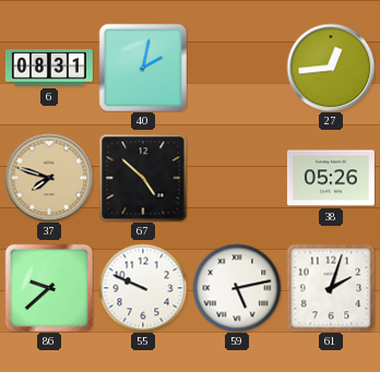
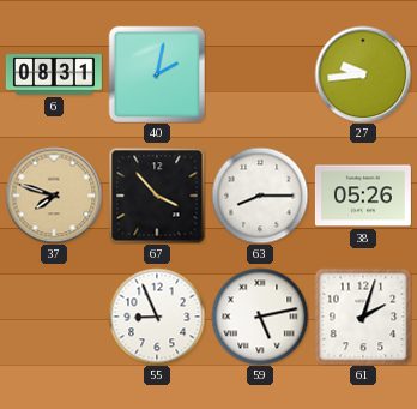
27: 12:44 -> 9:44 (363, 74)
67: 4:52 -> 3:53 (157, 196)
63: none -> 8:15 (260, 196)
86: 9:38 -> none (48, 287)
55: 9:49 -> 8:56 (157, 317)
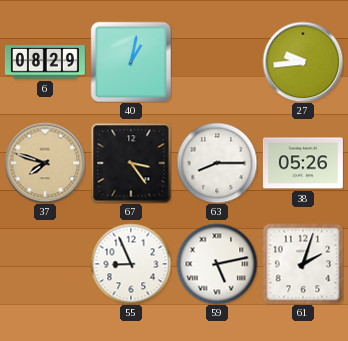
6: 08:31 -> 08:29 (45, 62)
40: 2:02 -> 1:02 (130, 61)
67: 3:53 -> 3:24 (131, 163)
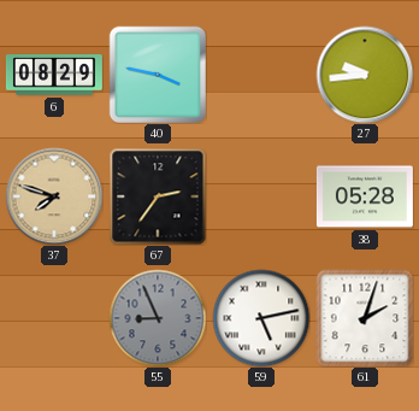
40: 1:02 -> 3:47 (157, 74)
67: 3:24 -> 2:36 (158, 196)
63: 8:15 -> none (217, 163)
38: 05:26 -> 05:28 (365, 196)
55 dial: white -> grey (158, 318)
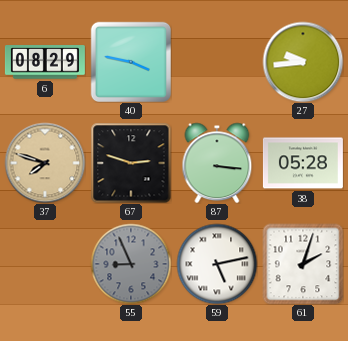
67: 2:36 -> 2:48 (131, 163)
87: none -> 3:16 (217, 163)
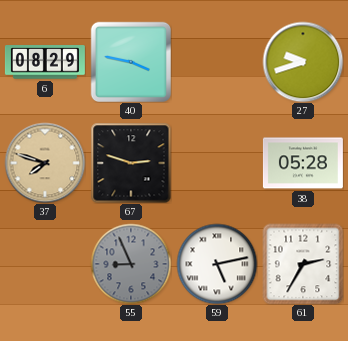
27: 9:44 -> 9:42 (303, 62)
87: 3:16 -> none (217, 163)
61: 2:03 -> 2:35 (303, 264)
